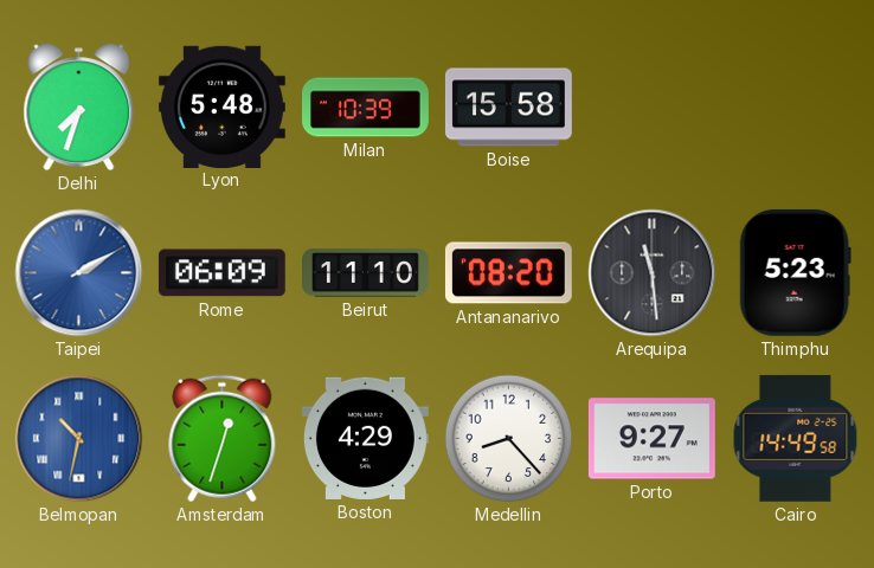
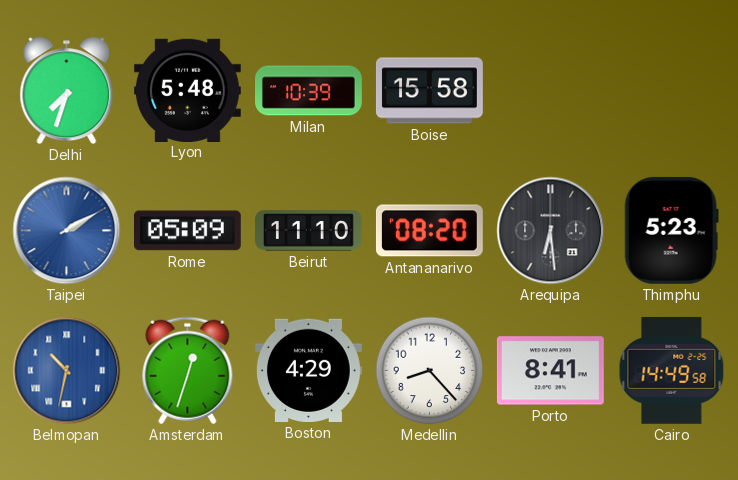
Rome: 06:09 -> 05:09 (187, 231)
Arequipa: 11:29 -> 6:29 (551, 231)
Porto: 9:27 -> 8:41 (550, 371)
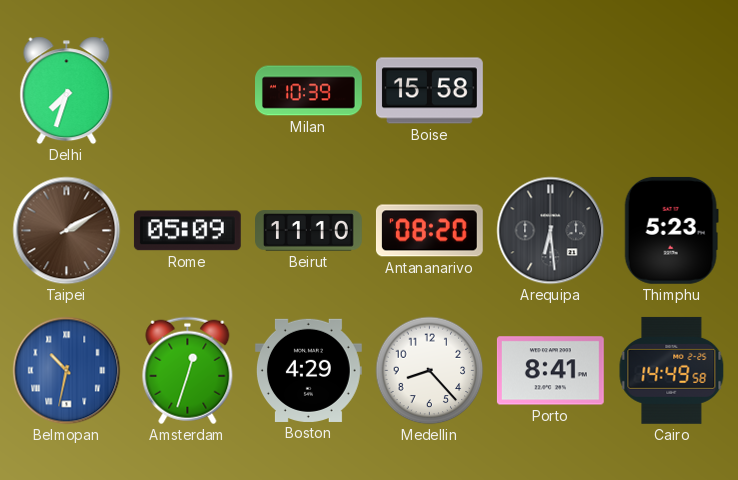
Lyon: 5:48 -> none (187, 90)
Taipei dial: blue -> brown (67, 231)
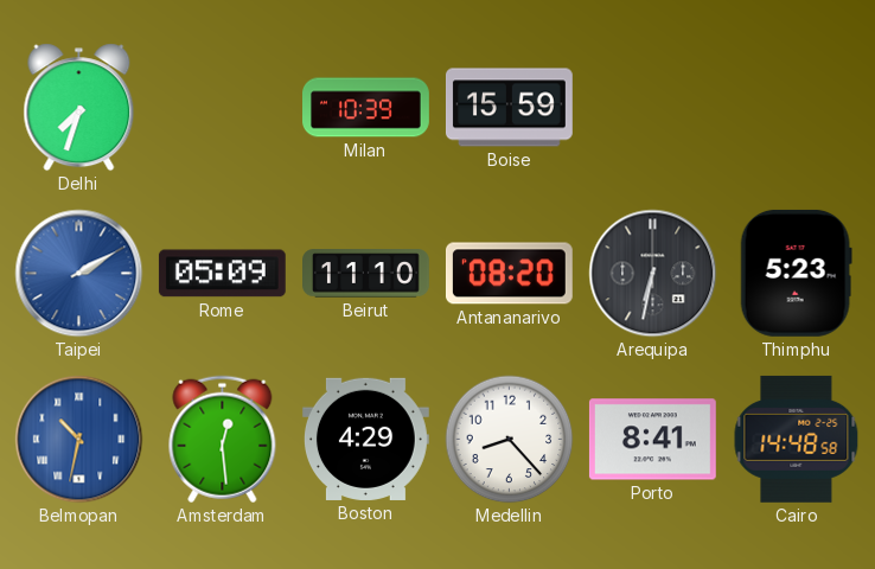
Boise: 15:58 -> 15:59 (509, 108)
Taipei dial: brown -> blue (79, 274)
Arequipa: 6:29 -> 6:32 (653, 274)
Amsterdam: 12:33 -> 12:29 (223, 440)
Cairo: 14:49 -> 14:48 (797, 439)
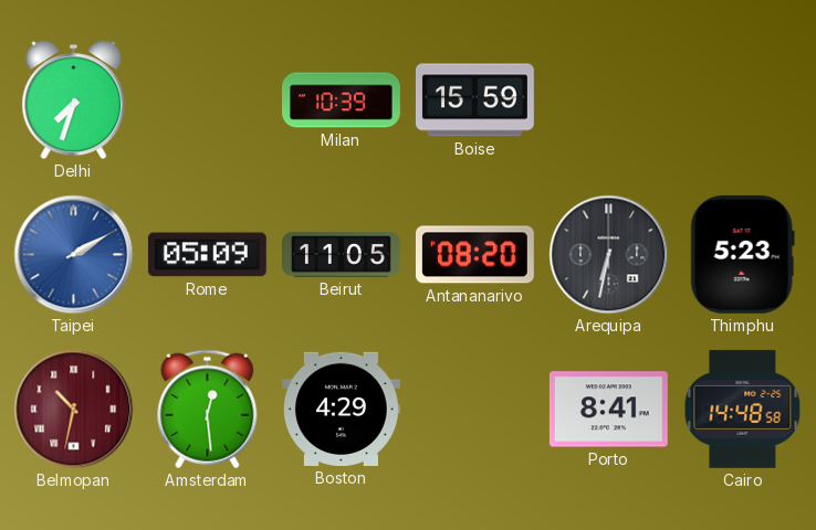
Beirut: 11:10 -> 11:05 (342, 255)
Belmopan dial: blue -> burgundy (74, 410)
Medellin: 8:23 -> none (510, 440)
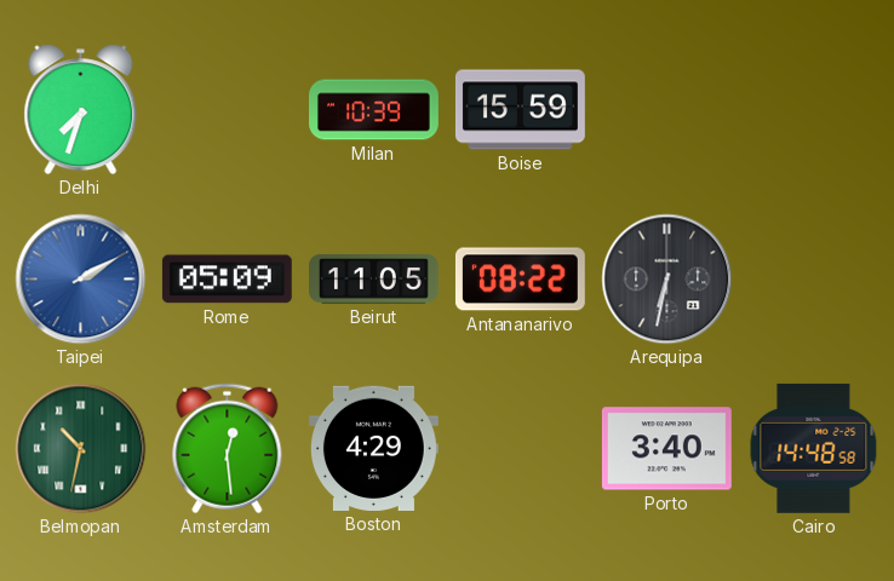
Antananarivo: 08:20 -> 08:22 (520, 280)
Thimphu: 5:23 -> none (742, 254)
Belmopan dial: burgundy -> green (81, 449)
Porto: 8:41 -> 3:40 (666, 449)
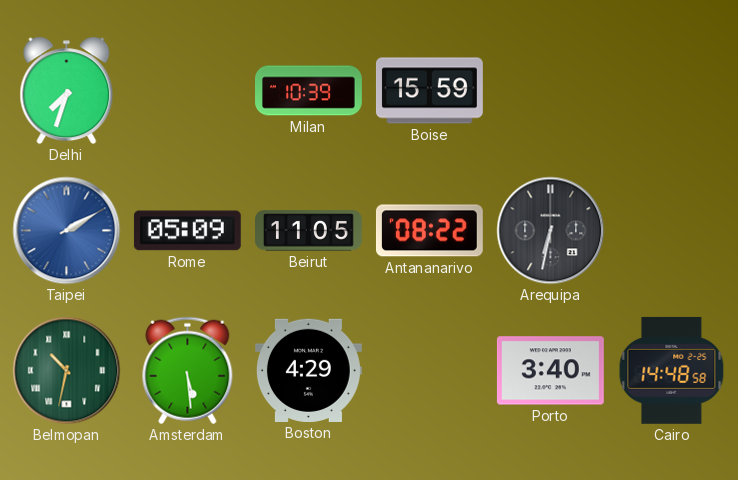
Amsterdam: 12:29 -> 5:29 (188, 371)
